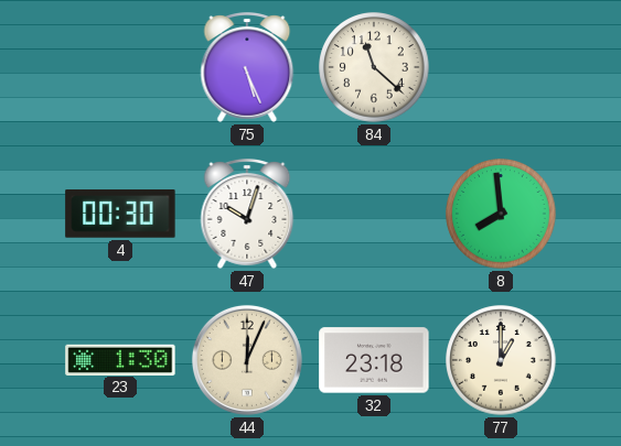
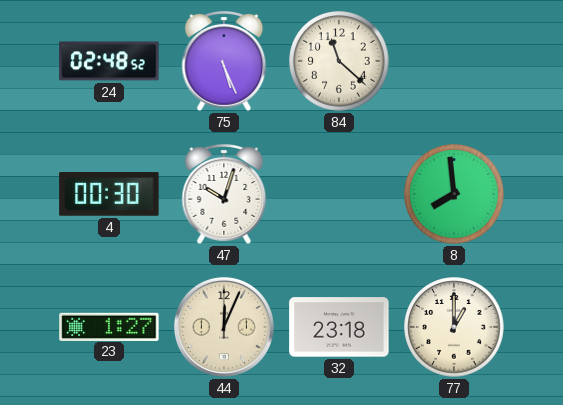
24: none -> 02:48 (109, 61)
23: 1:30 -> 1:27 (109, 326)
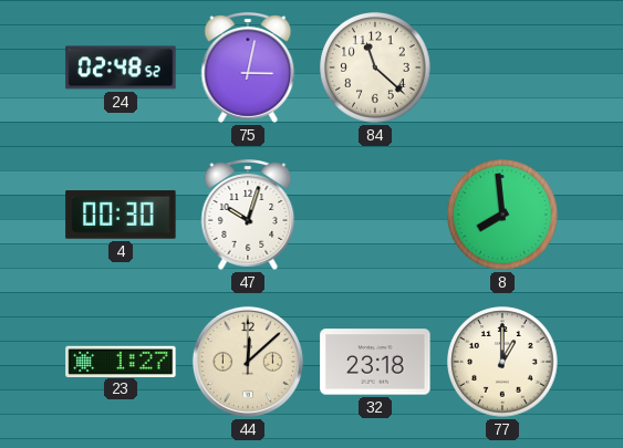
75: 5:26 -> 3:02 (248, 69)
44: 12:04 -> 12:08 (248, 362)
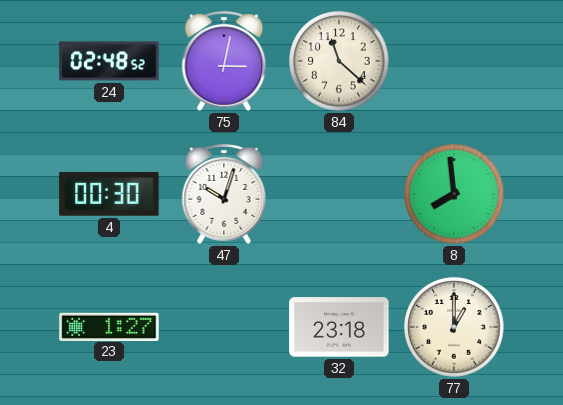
44: 12:08 -> none (248, 362)
